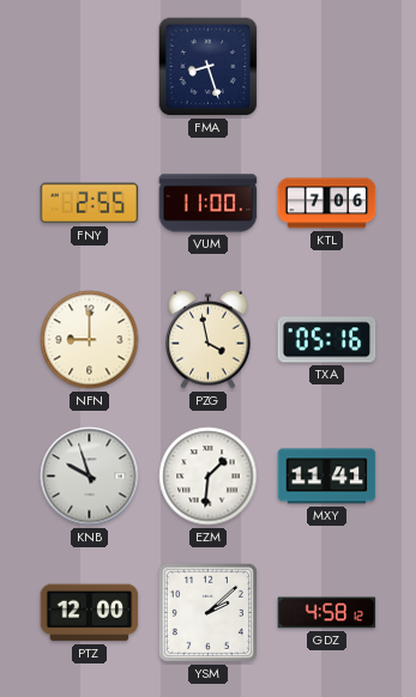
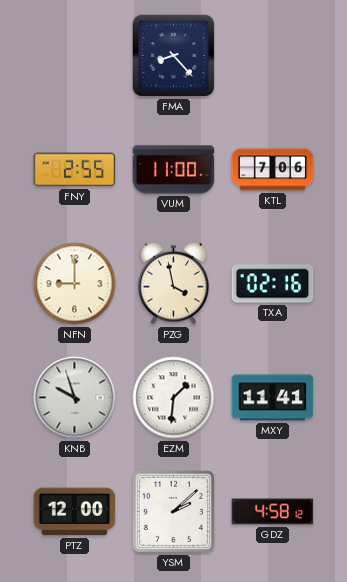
FMA: 8:27 -> 8:23 (174, 56)
TXA: 05:16 -> 02:16 (273, 284)
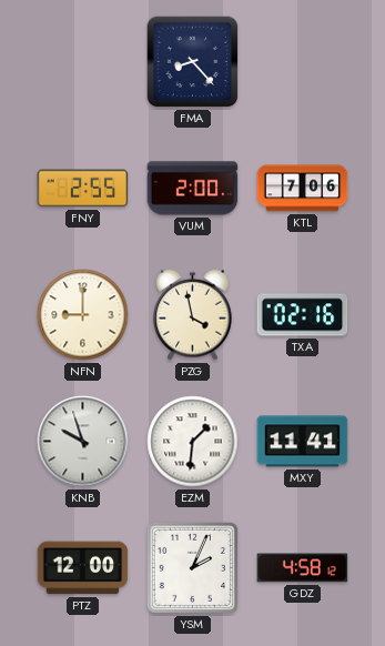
VUM: 11:00 -> 2:00 (193, 189)
YSM: 2:08 -> 2:04 (192, 567)
